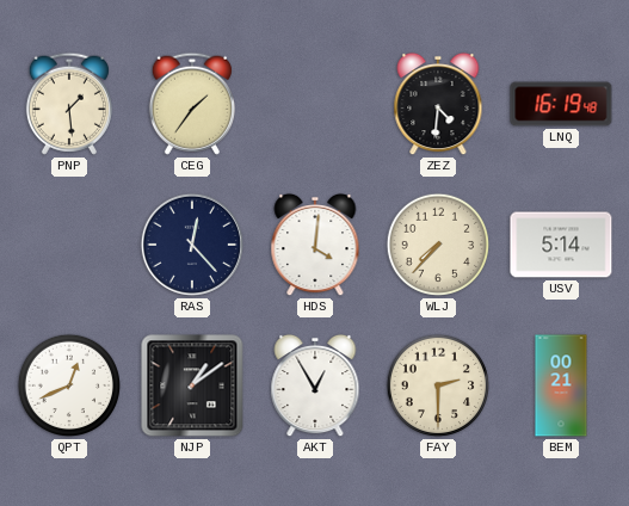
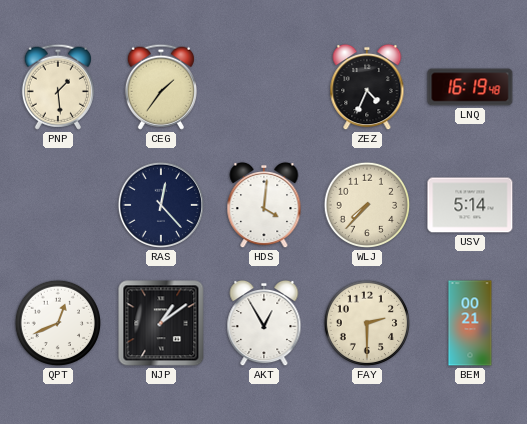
ZEZ: 4:31 -> 4:34 (367, 87)
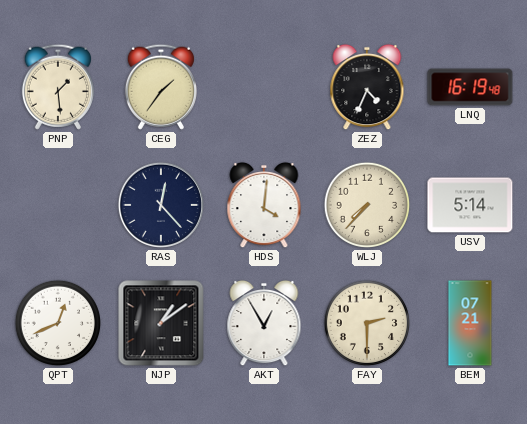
BEM: 00:21 -> 07:21 (470, 323)
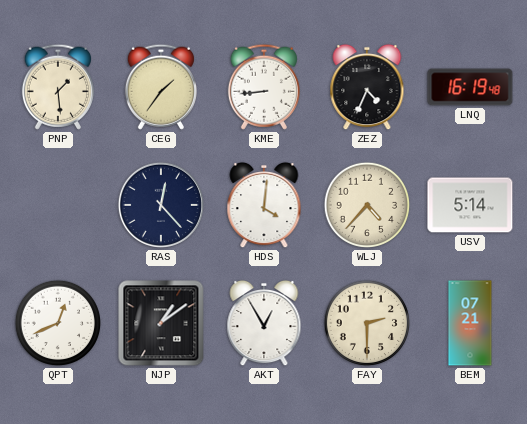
KME: none -> 8:44 (264, 87)
WLJ: 7:37 -> 4:37 (367, 205)
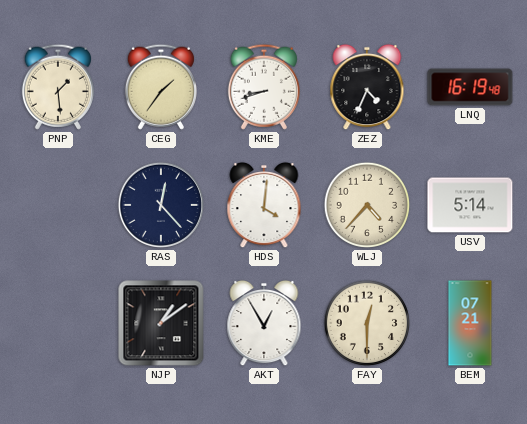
KME: 8:44 -> 8:42 (264, 87)
QPT: 12:41 -> none (58, 323)
FAY: 2:30 -> 12:30 (367, 323)
